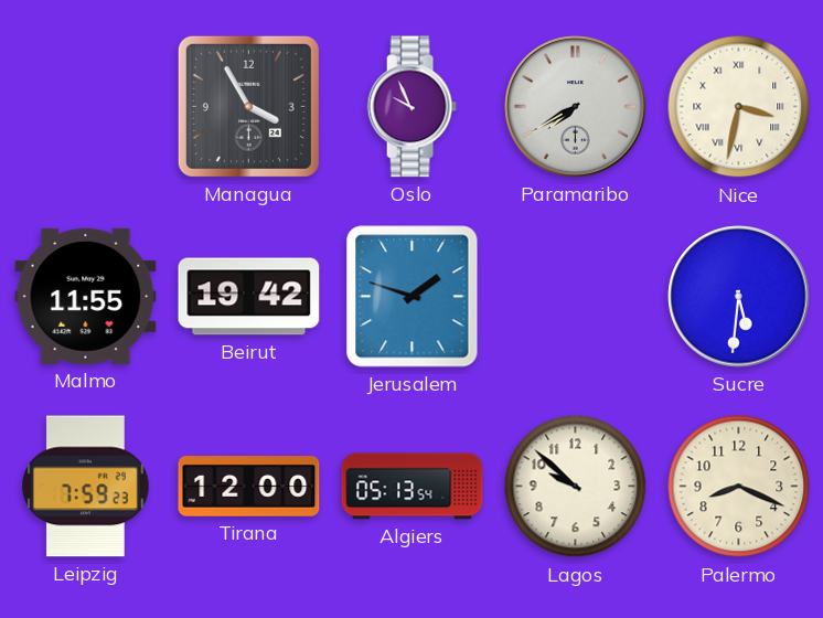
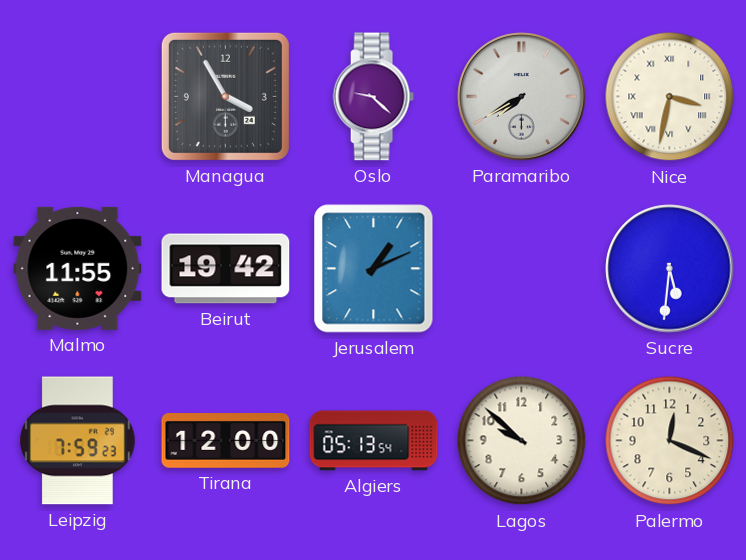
Oslo: 9:56 -> 9:22 (373, 97)
Jerusalem: 1:48 -> 1:11 (374, 269)
Palermo: 8:19 -> 12:19 (670, 441)
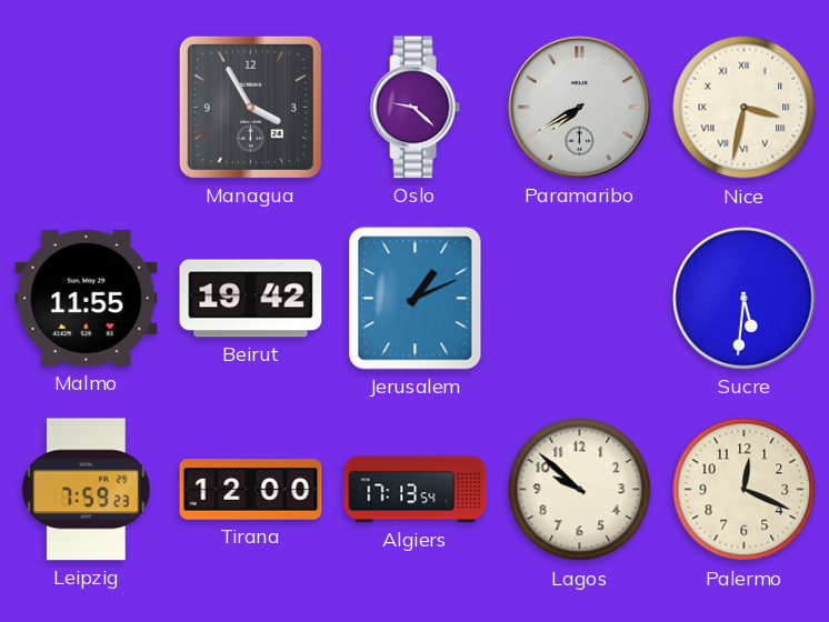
Algiers: 05:13 -> 17:13 (416, 490)
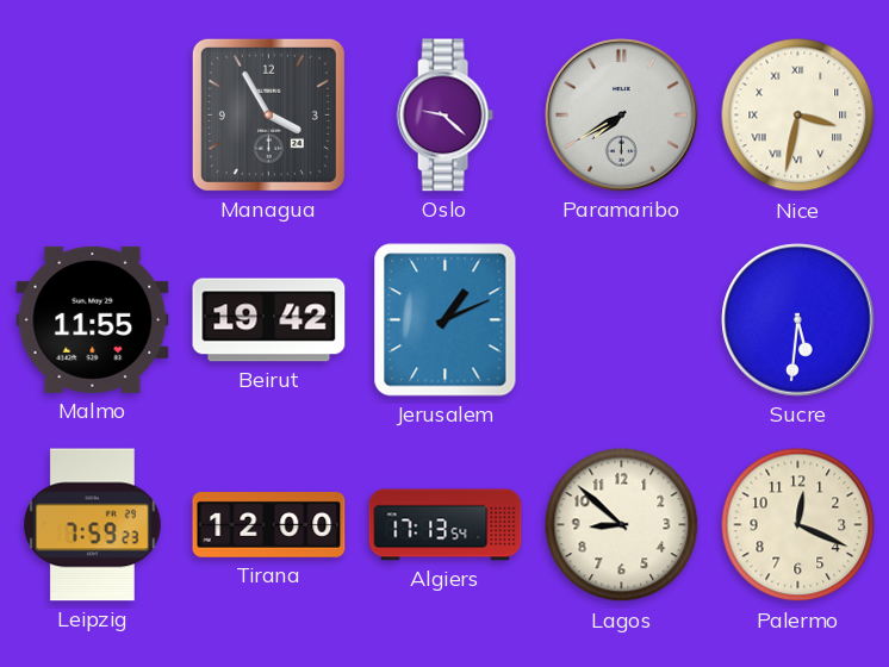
Lagos: 9:52 -> 8:52 (622, 525)
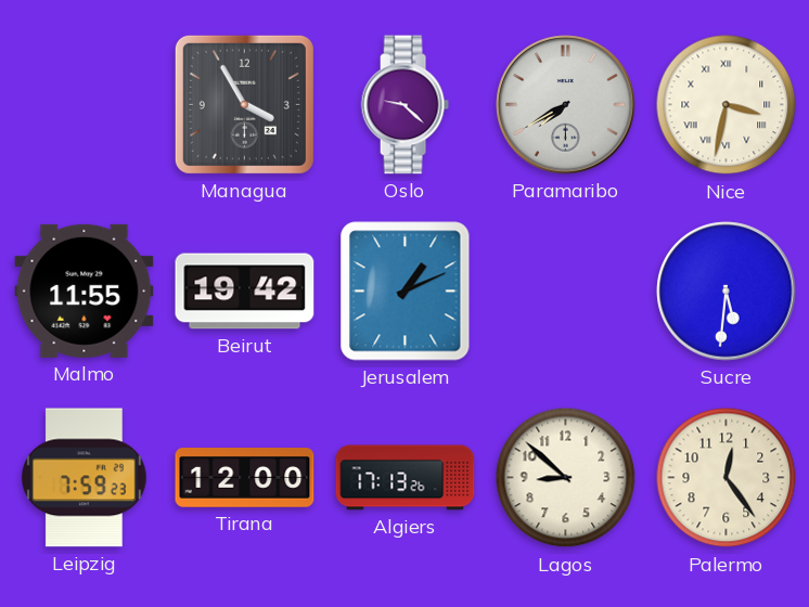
Algiers: 17:13:54 -> 17:13:26 (406, 478)
Palermo: 12:19 -> 12:24 (727, 478)
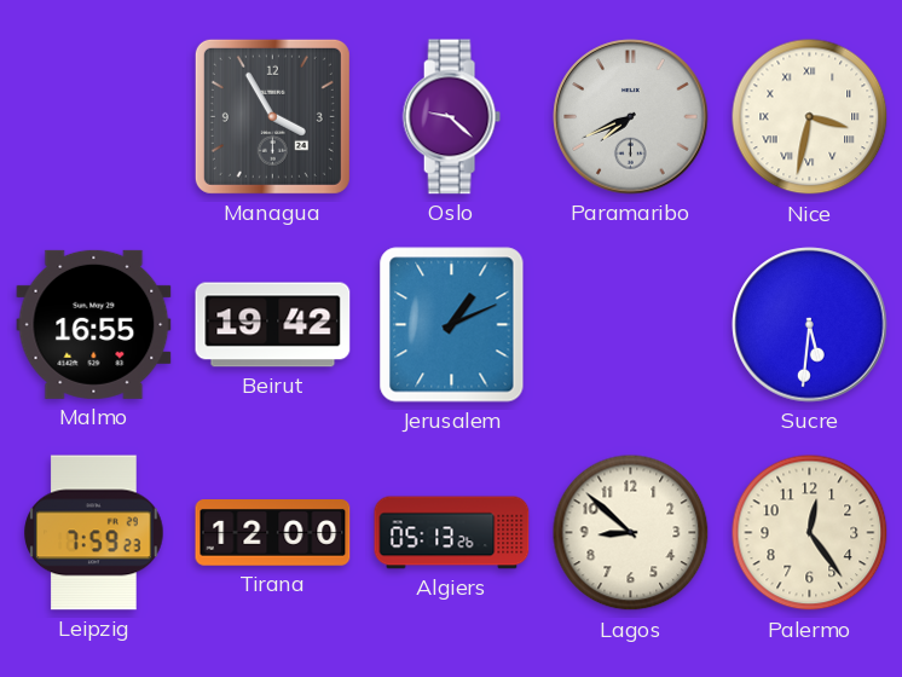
Paramaribo: 7:40 -> 7:41 (631, 117)
Malmo: 11:55 -> 16:55 (94, 324)
Algiers: 17:13 -> 05:13 (452, 533)
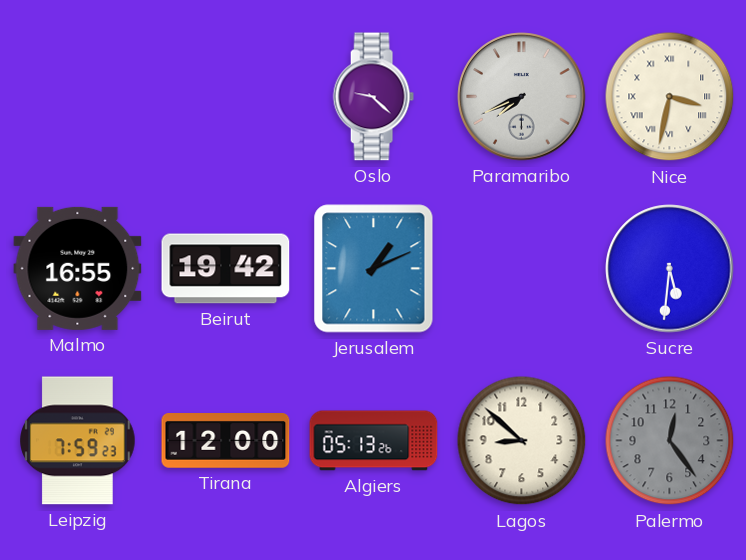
Managua: 3:55 -> none (272, 116)
Palermo dial: cream -> grey (670, 441)
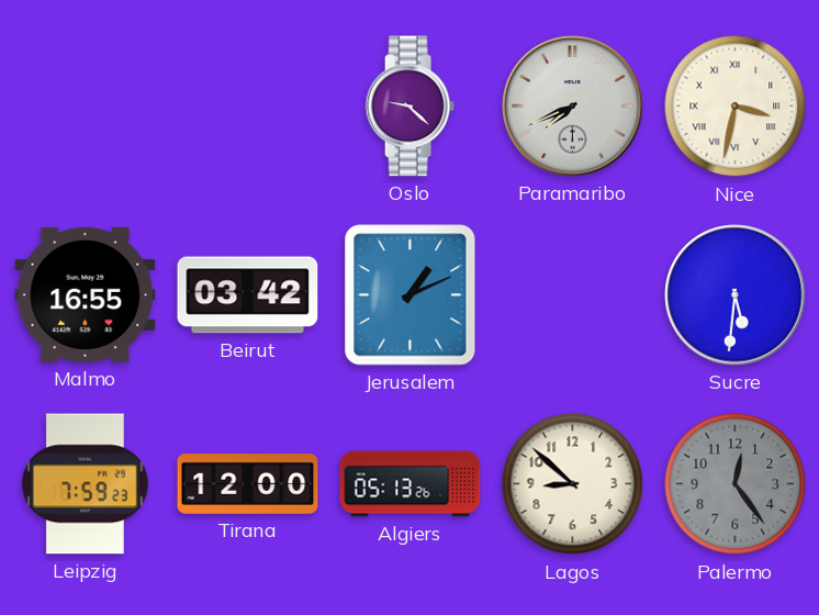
Beirut: 19:42 -> 03:42 (248, 295)
